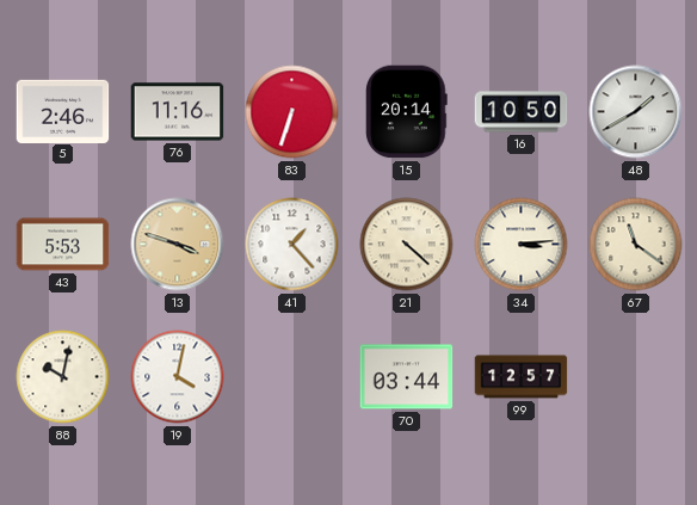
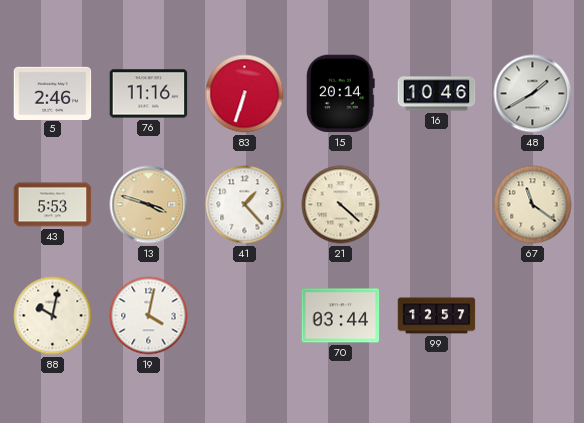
16: 10:50 -> 10:46 (437, 94)
34: 3:14 -> none (522, 245)
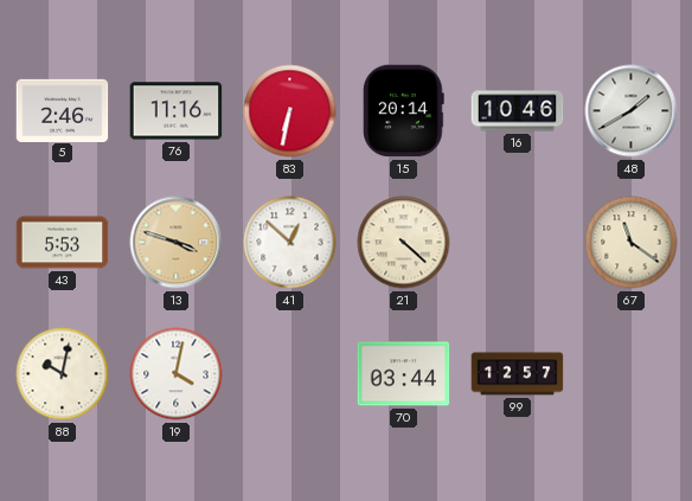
83: 6:33 -> 6:32 (290, 111)
41: 1:23 -> 12:52 (290, 243)
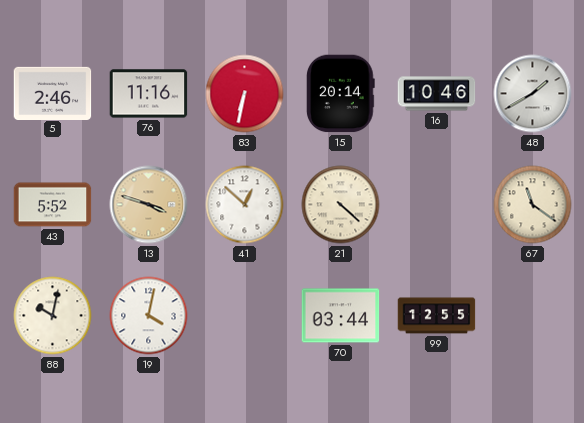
43: 5:53 -> 5:52 (53, 205)
99: 12:57 -> 12:55 (437, 316)
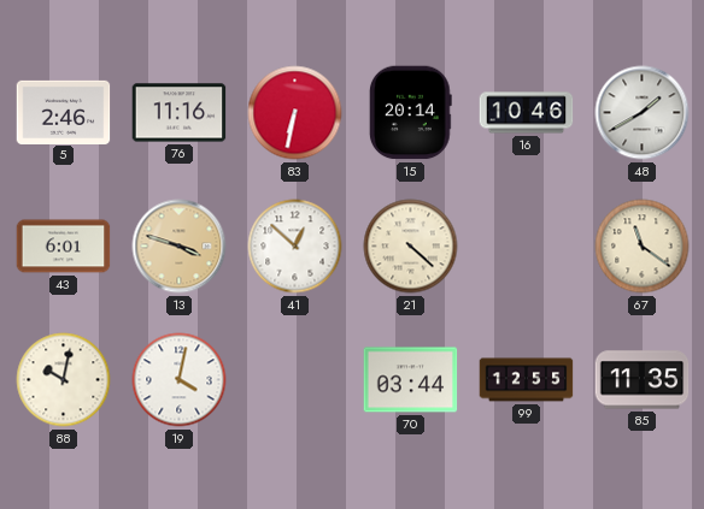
43: 5:52 -> 6:01 (64, 247)
85: none -> 11:35 (643, 380)
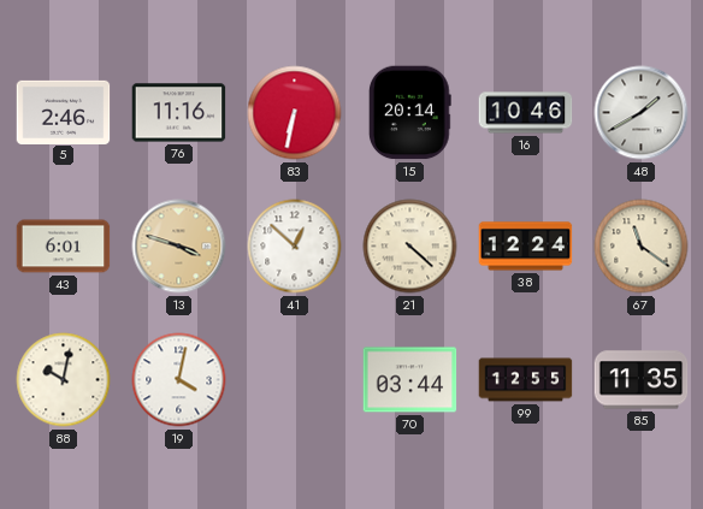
38: none -> 12:24 (526, 247)
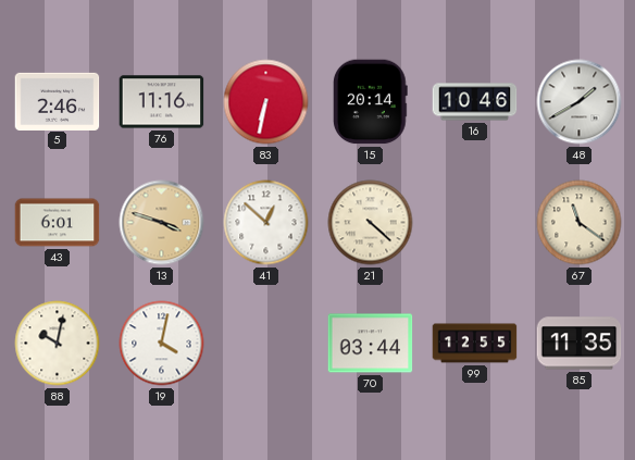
38: 12:24 -> none (526, 247)
